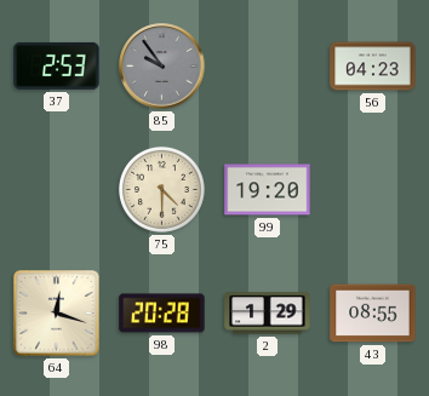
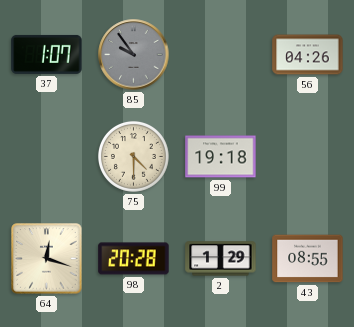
37: 2:53 -> 1:07 (47, 54)
56: 04:23 -> 04:26 (308, 55)
99: 19:20 -> 19:18 (221, 157)
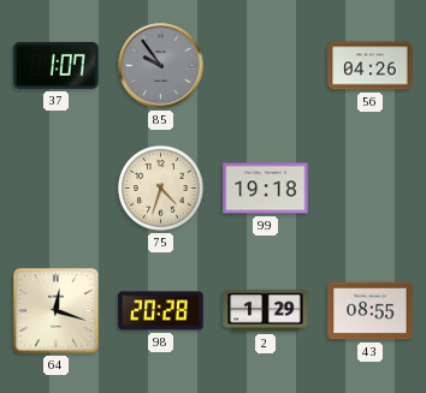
75: 4:30 -> 4:33 (160, 187)
